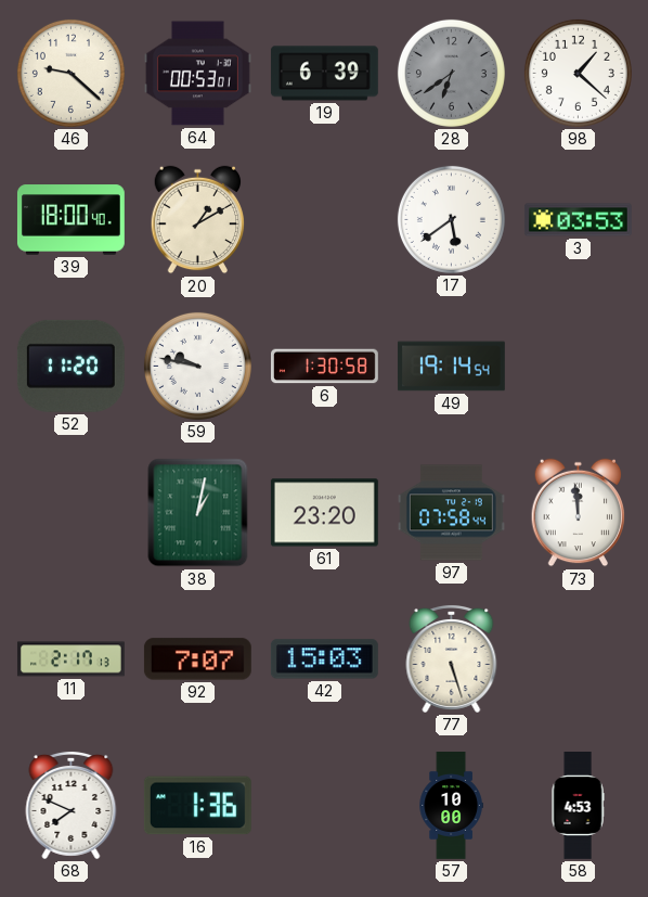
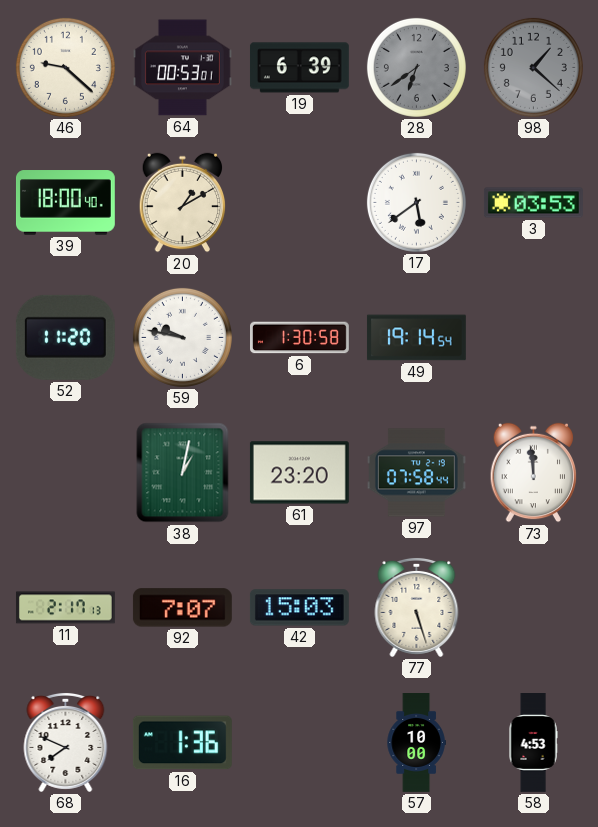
98 dial: white -> grey (533, 67)
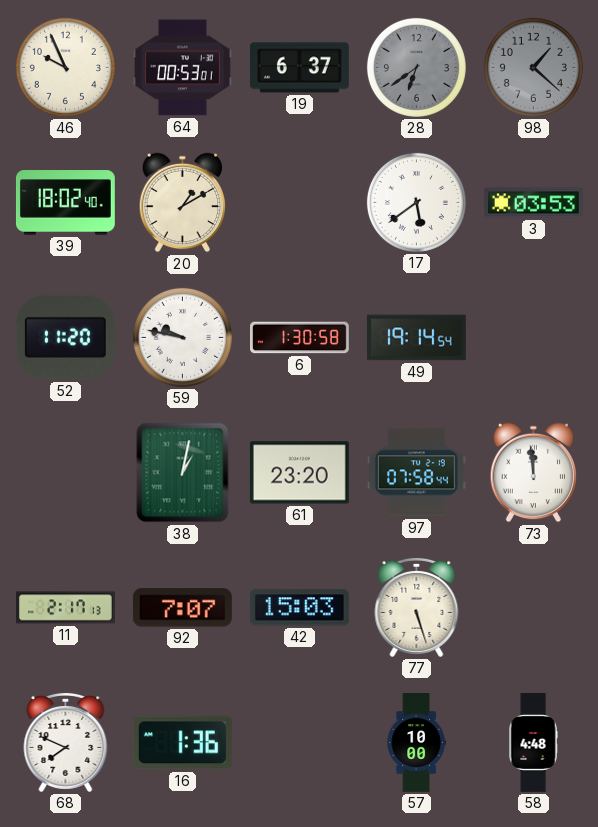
46: 9:22 -> 9:56 (65, 67)
19: 6:39 -> 6:37 (299, 68)
39: 18:00 -> 18:02 (65, 203)
58: 4:53 -> 4:48 (533, 743)
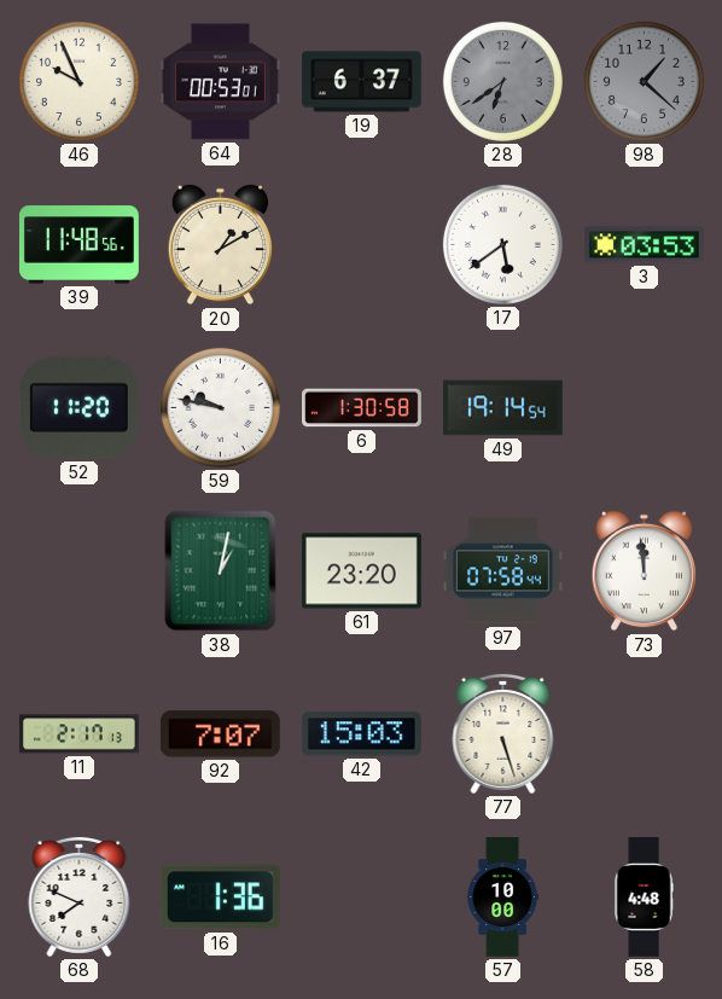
39: 18:02 -> 11:48 (78, 245)
